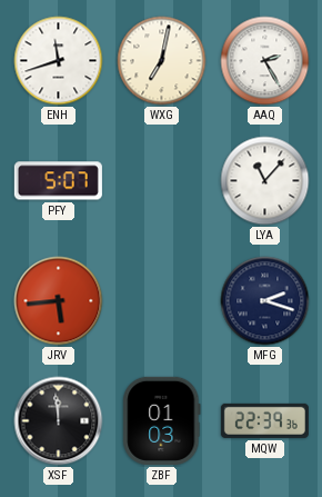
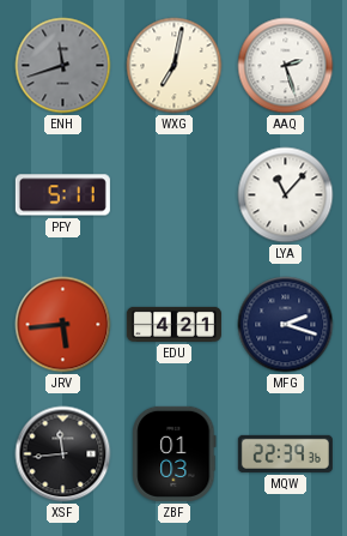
ENH dial: white -> grey (63, 66)
AAQ: 2:25 -> 2:27 (286, 66)
PFY: 5:07 -> 5:11 (62, 195)
EDU: none -> 4:21 (173, 324)
XSF: 11:59 -> 11:44 (63, 454)
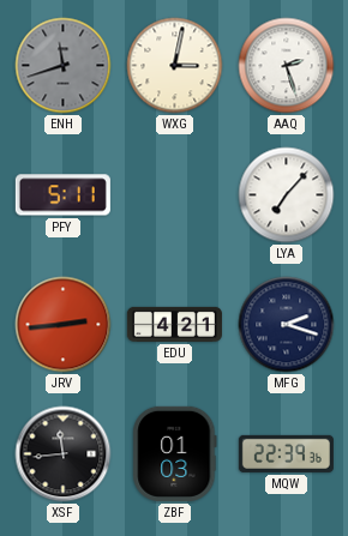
WXG: 7:02 -> 3:02 (175, 66)
LYA: 11:07 -> 7:07 (287, 195)
JRV: 5:44 -> 2:44 (64, 325)
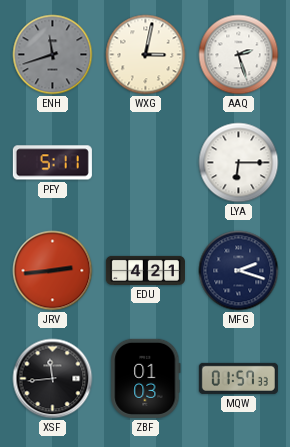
LYA: 7:07 -> 6:15 (239, 163)
MQW: 22:39 -> 01:57 (238, 378)
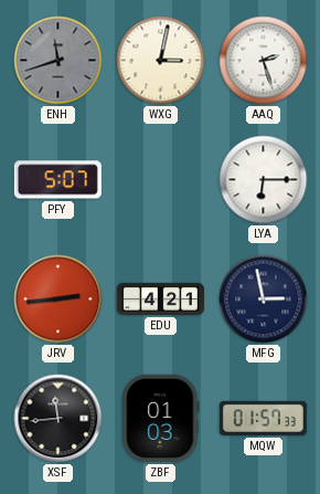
PFY: 5:11 -> 5:07 (57, 180)
MFG: 2:18 -> 2:58 (264, 299)
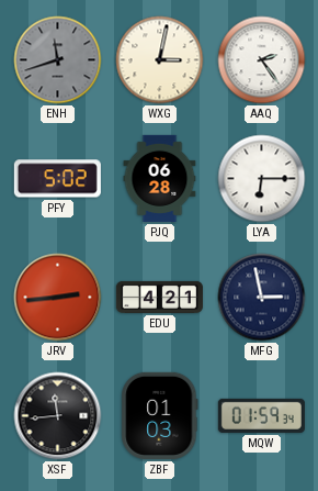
AAQ: 2:27 -> 2:24 (262, 60)
PFY: 5:07 -> 5:02 (57, 179)
PJQ: none -> 06:28 (160, 178)
MQW: 01:57 -> 01:59 (261, 415)
